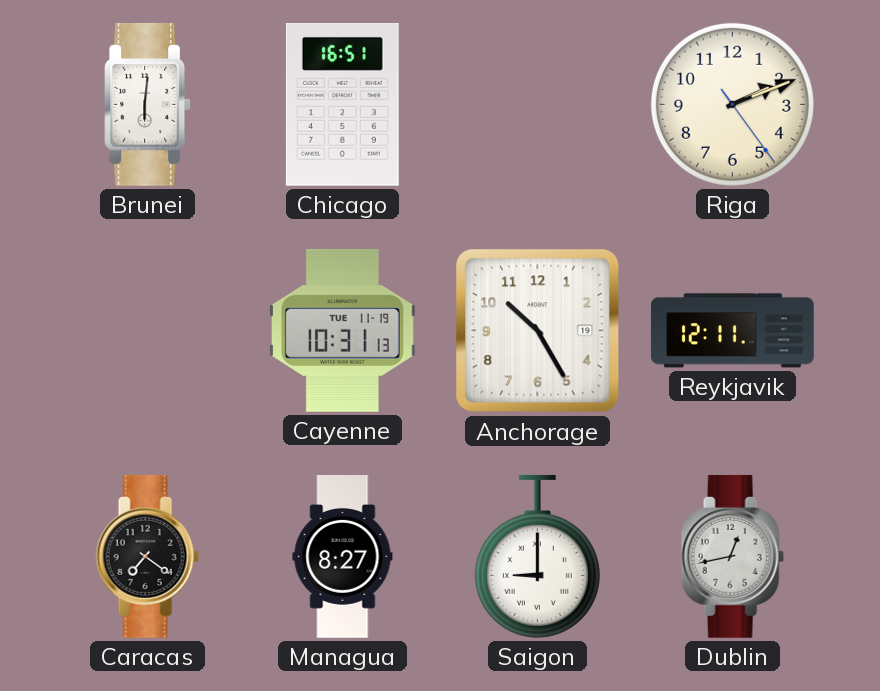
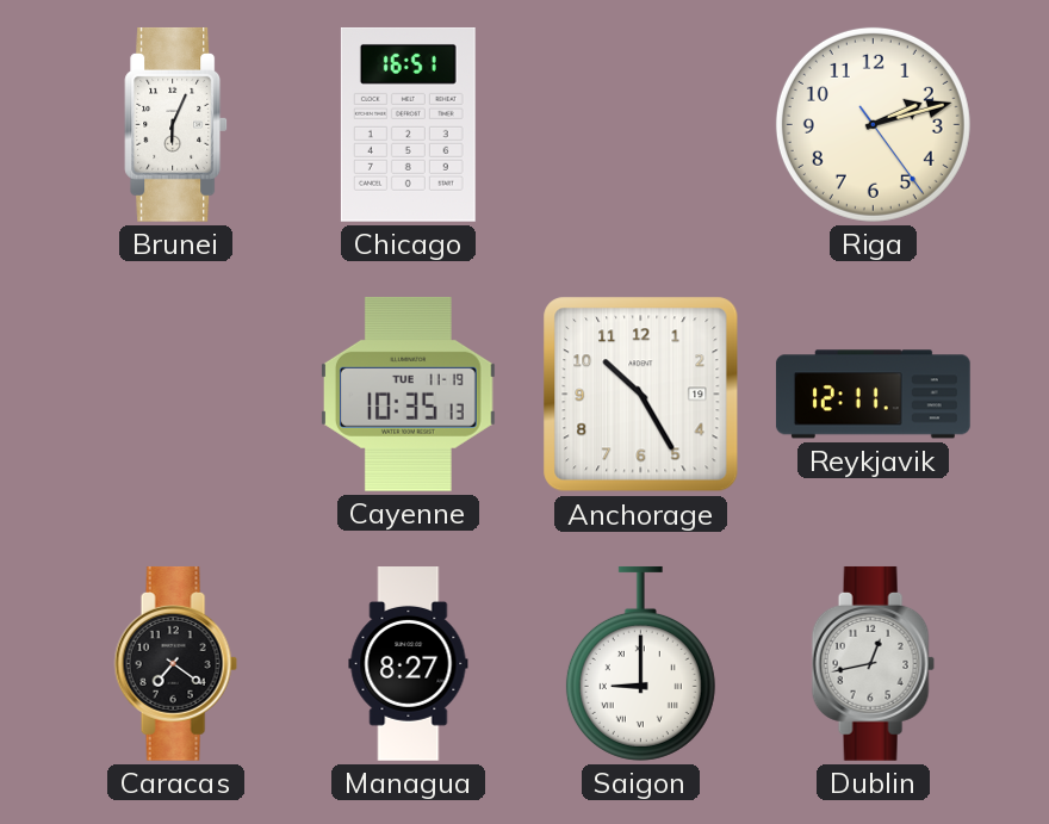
Brunei: 6:01 -> 6:04 (176, 124)
Riga: 2:11 -> 2:12 (873, 124)
Cayenne: 10:31 -> 10:35 (408, 394)
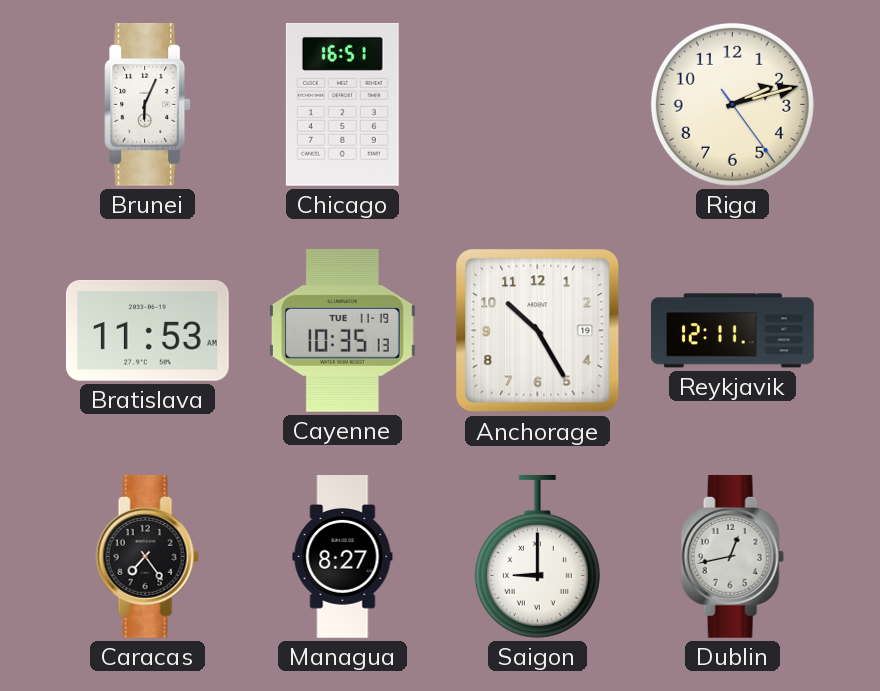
Bratislava: none -> 11:53 (147, 330)
Caracas: 7:21 -> 7:24 (147, 556)
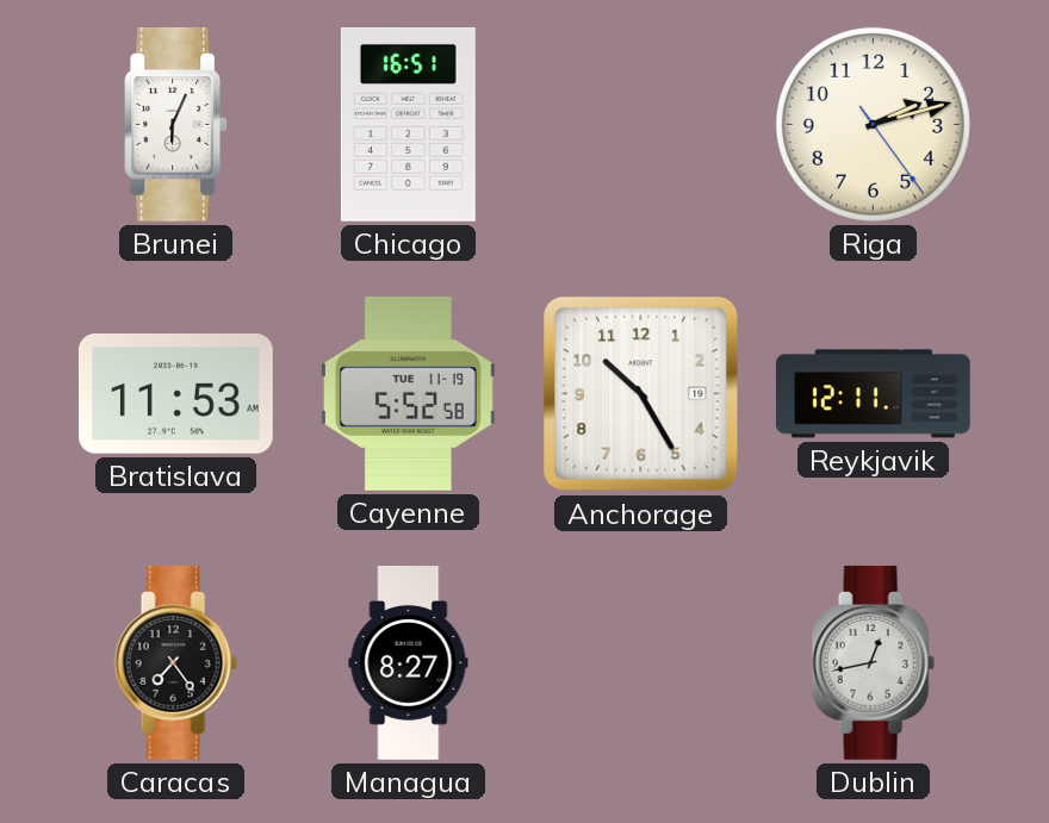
Cayenne: 10:35 -> 5:52 (408, 393)
Saigon: 9:00 -> none (537, 556)
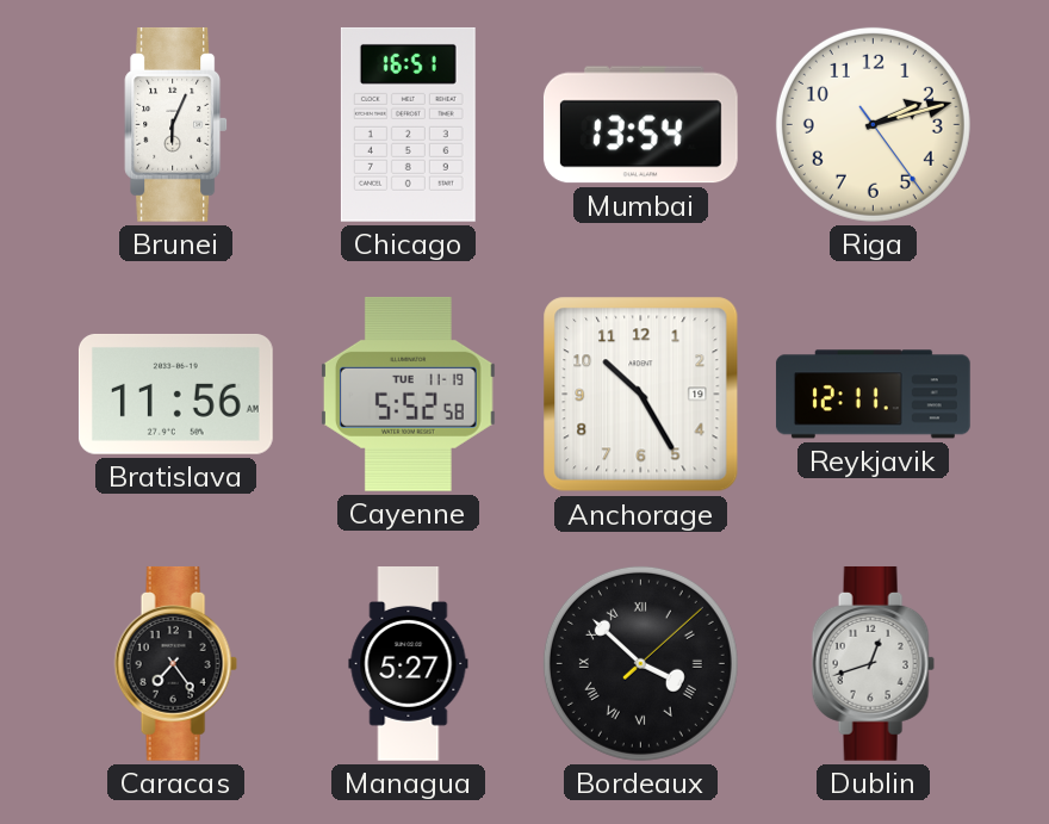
Mumbai: none -> 13:54 (640, 125)
Bratislava: 11:53 -> 11:56 (175, 394)
Managua: 8:27 -> 5:27 (409, 664)
Bordeaux: none -> 3:52 (640, 663)
Dublin: 12:43 -> 12:42 (873, 663)
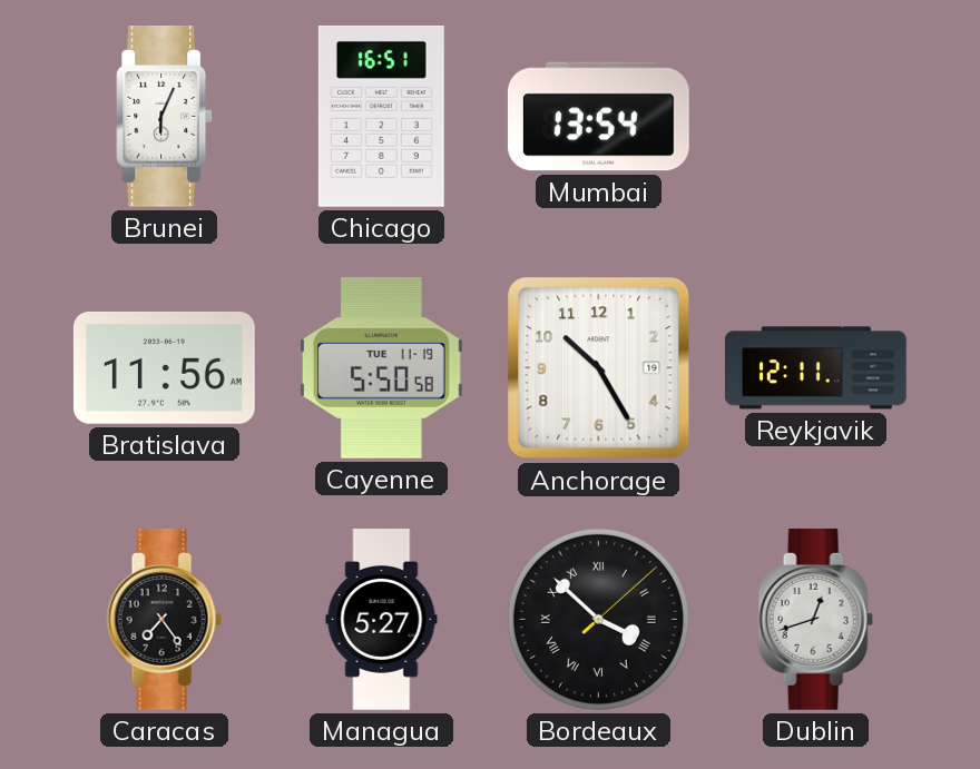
Riga: 2:12 -> none (873, 124)
Cayenne: 5:52 -> 5:50 (381, 367)
